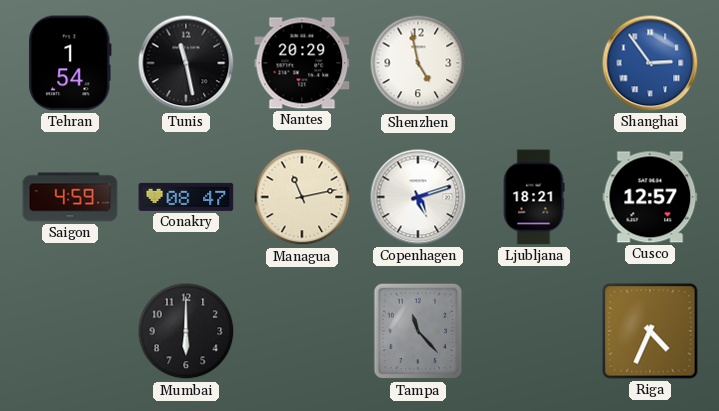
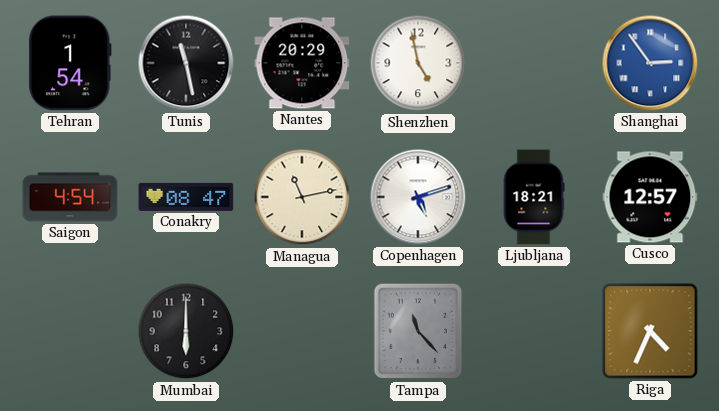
Saigon: 4:59 -> 4:54 (70, 197)
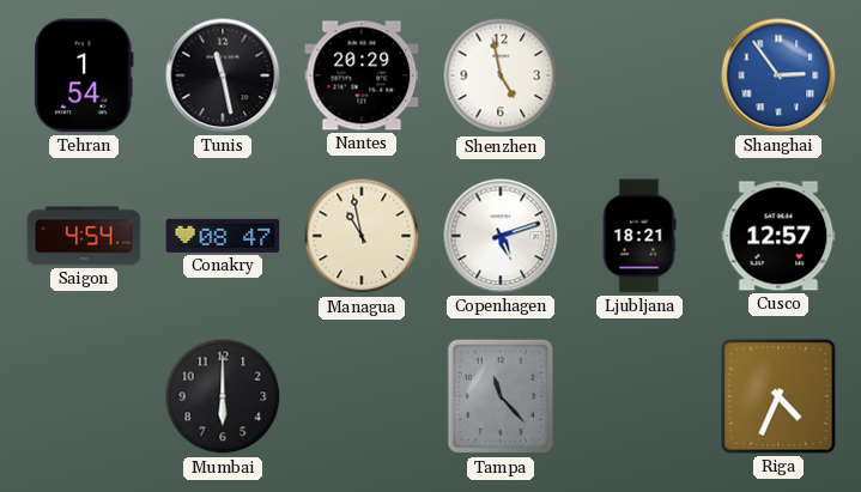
Managua: 11:13 -> 10:58 (362, 236)
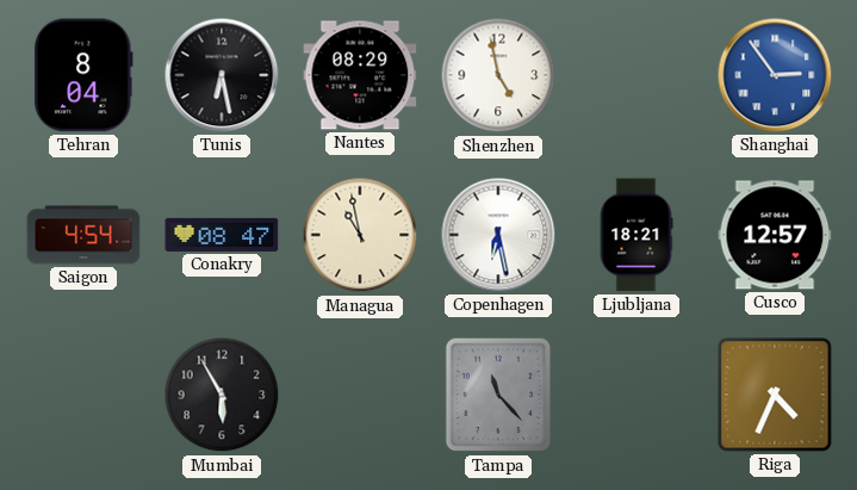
Tehran: 1:54 -> 8:04 (85, 75)
Tunis: 11:28 -> 6:28 (222, 75)
Nantes: 20:29 -> 08:29 (360, 75)
Copenhagen: 5:12 -> 6:28 (498, 235)
Mumbai: 6:00 -> 5:55 (222, 395)
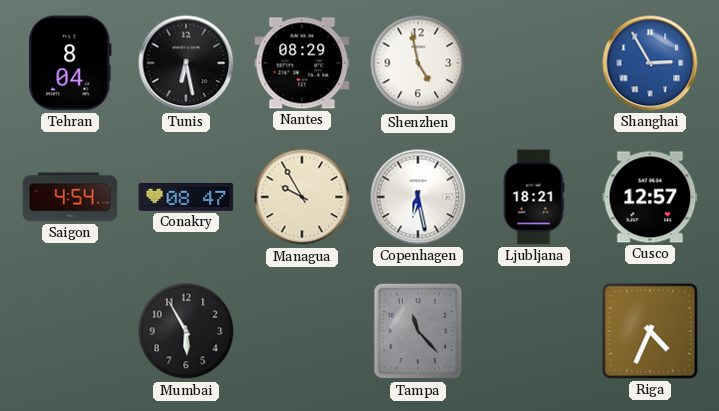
Shanghai: 2:54 -> 2:55 (650, 63)
Managua: 10:58 -> 9:55 (302, 197)
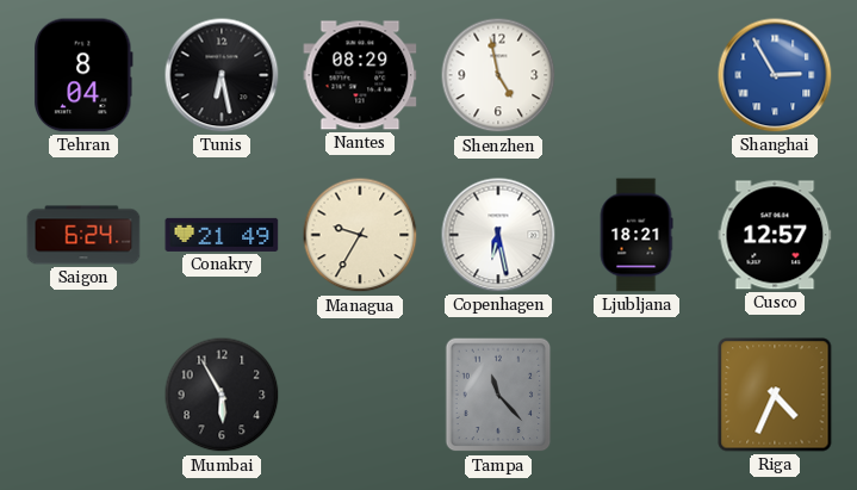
Saigon: 4:54 -> 6:24 (83, 235)
Conakry: 08:47 -> 21:49 (222, 235)
Managua: 9:55 -> 9:35 (360, 235)
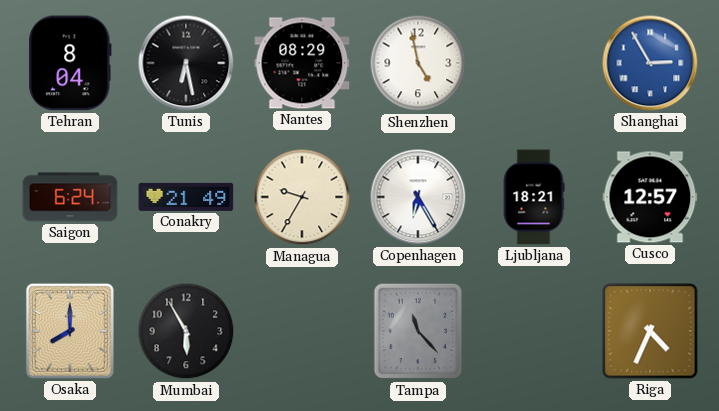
Copenhagen: 6:28 -> 6:25 (418, 197)
Osaka: none -> 8:00 (70, 331)
